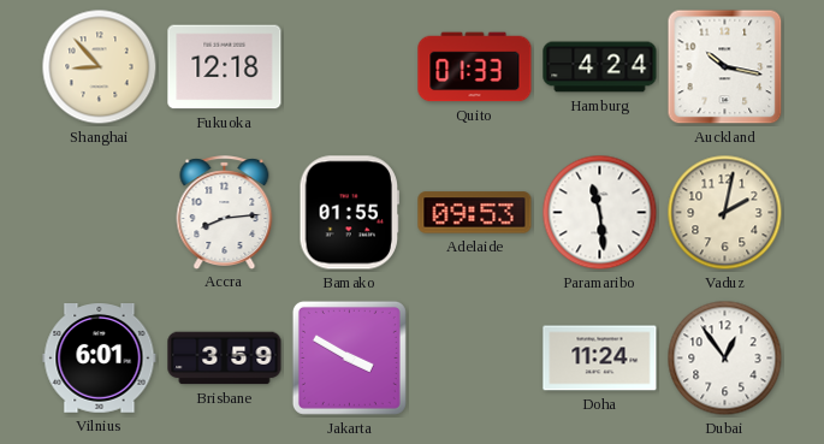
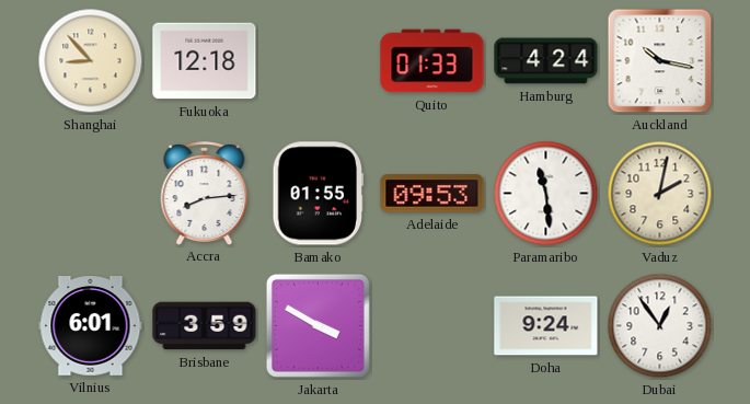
Doha: 11:24 -> 9:24 (546, 326)
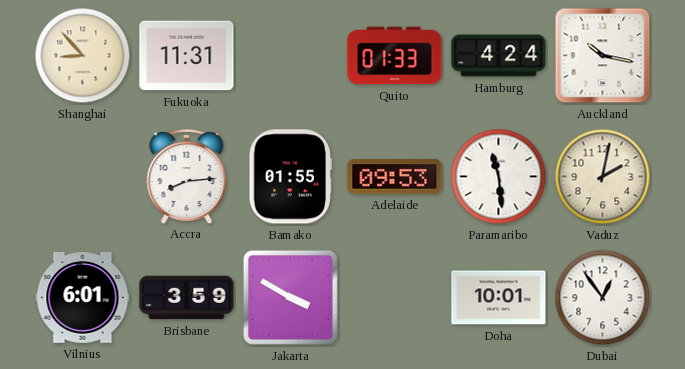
Fukuoka: 12:18 -> 11:31 (187, 56)
Doha: 9:24 -> 10:01 (499, 298)
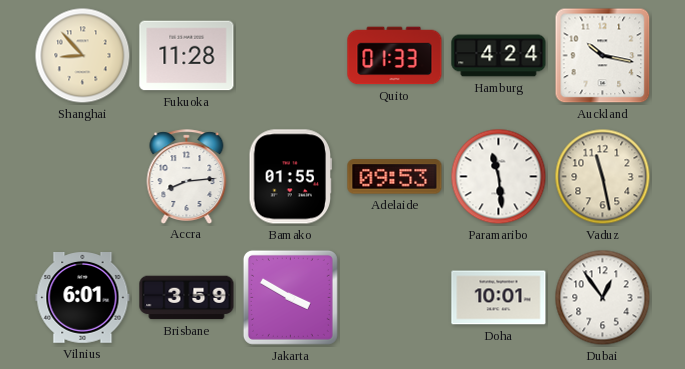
Fukuoka: 11:31 -> 11:28 (187, 56)
Vaduz: 2:02 -> 11:28 (603, 177)
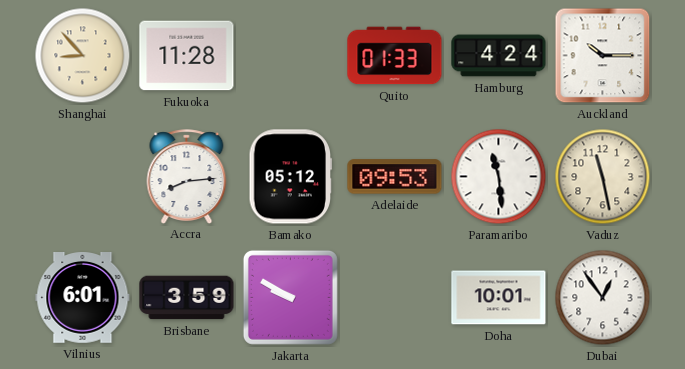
Auckland: 10:17 -> 10:15 (603, 56)
Bamako: 01:55 -> 05:12 (290, 177)
Jakarta: 3:50 -> 9:50 (290, 297)
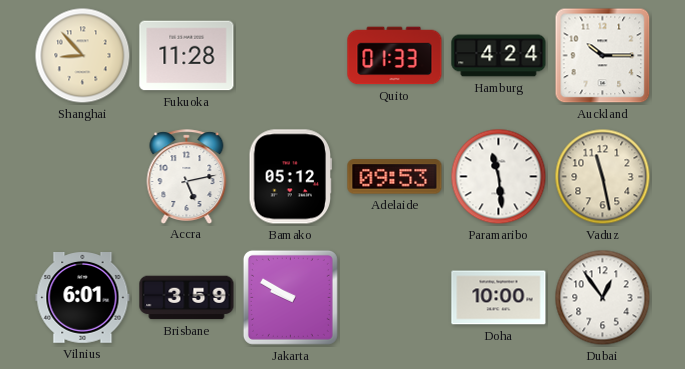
Accra: 8:14 -> 5:13 (187, 176)
Doha: 10:01 -> 10:00 (499, 298)
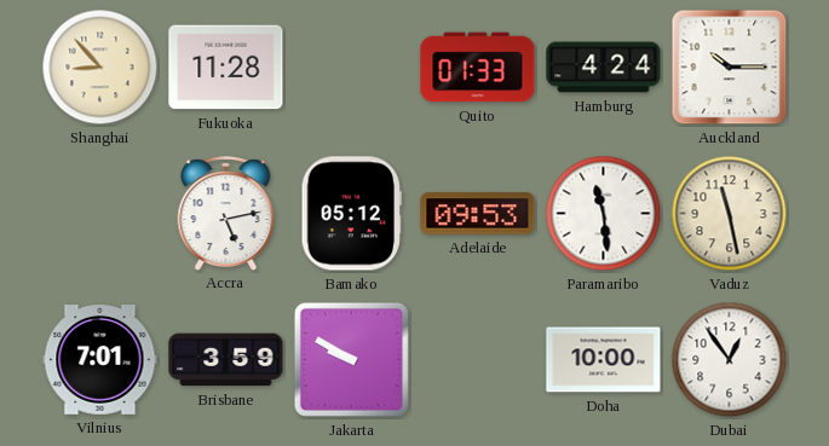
Vilnius: 6:01 -> 7:01 (100, 360)
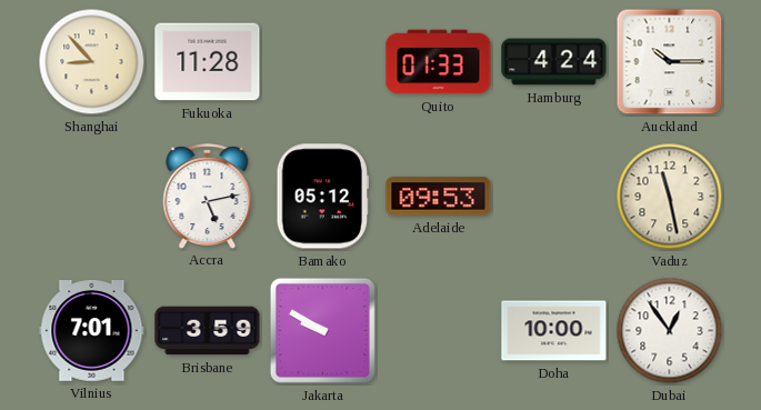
Paramaribo: 11:29 -> none (604, 214)
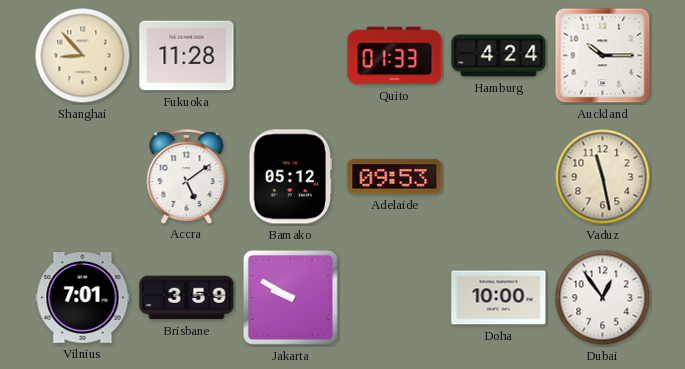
Accra: 5:13 -> 5:09 (187, 176)
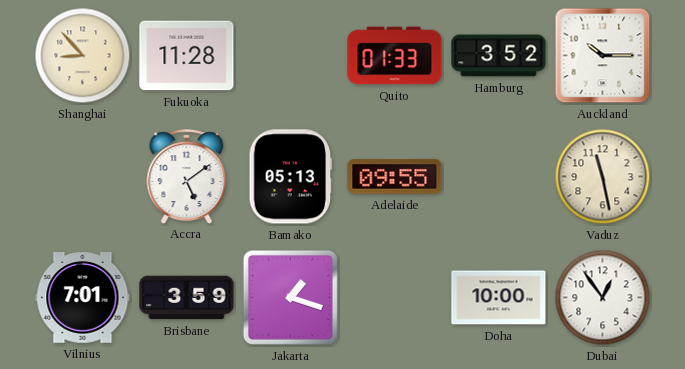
Hamburg: 4:24 -> 3:52 (499, 56)
Bamako: 05:12 -> 05:13 (290, 177)
Adelaide: 09:53 -> 09:55 (395, 177)
Jakarta: 9:50 -> 1:18 (290, 297)
